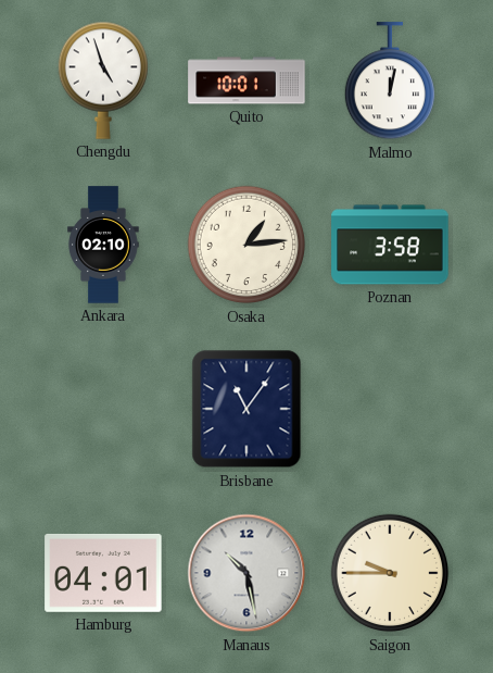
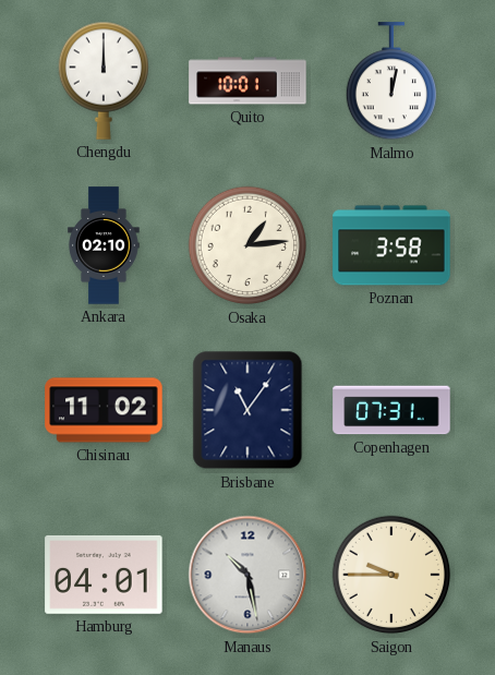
Chengdu: 4:57 -> 12:00 (102, 81)
Chisinau: none -> 11:02 (104, 410)
Copenhagen: none -> 07:31 (391, 410)
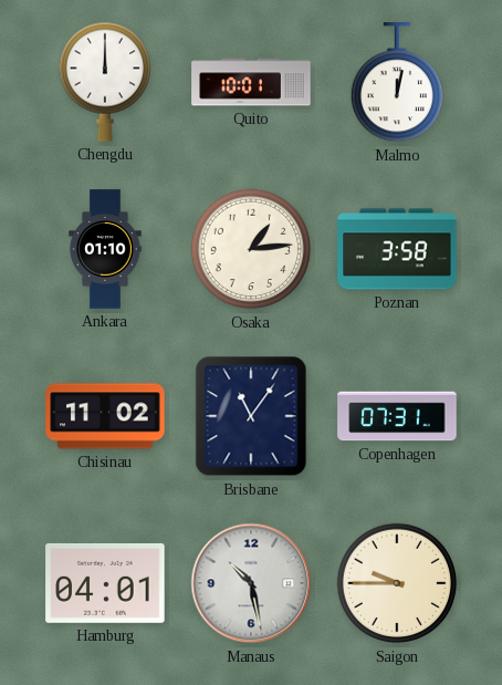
Ankara: 02:10 -> 01:10 (105, 249)
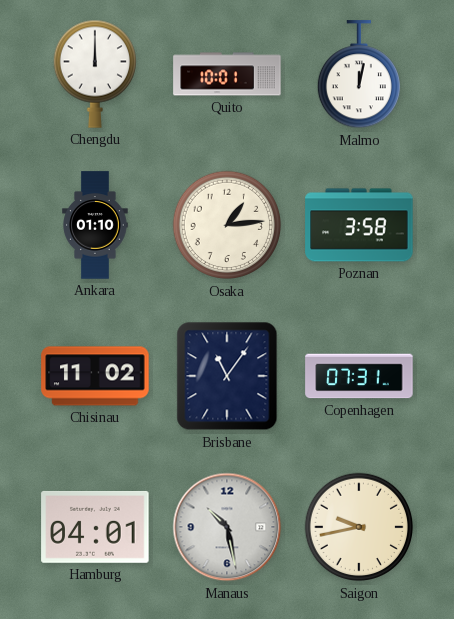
Saigon: 9:45 -> 9:43 (359, 527)
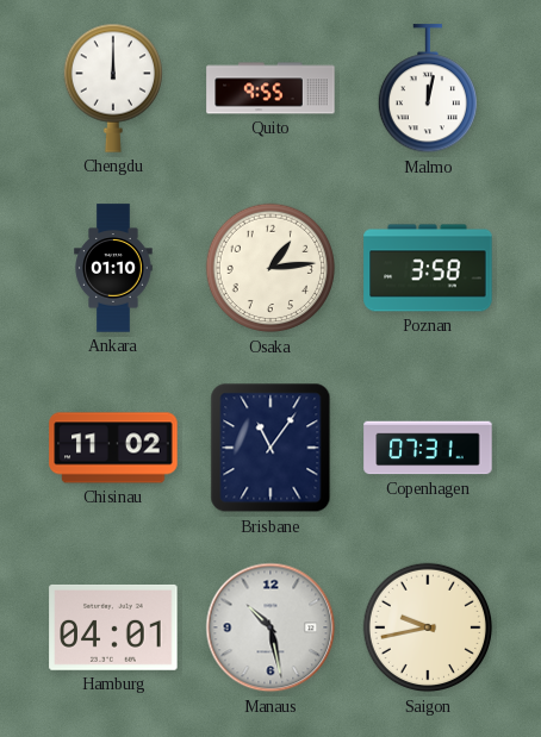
Quito: 10:01 -> 9:55 (270, 88)
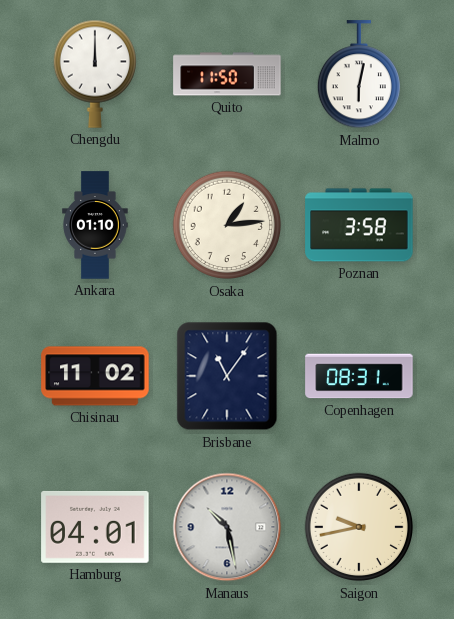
Quito: 9:55 -> 11:50 (227, 74)
Malmo: 12:02 -> 6:02 (358, 75)
Copenhagen: 07:31 -> 08:31 (359, 376)
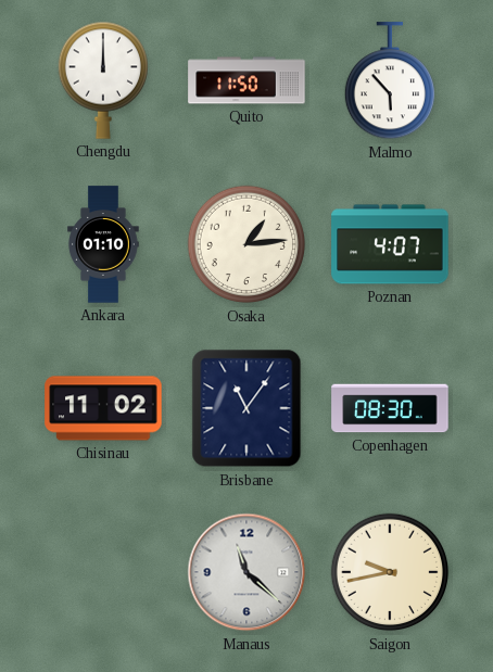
Malmo: 6:02 -> 5:53 (389, 81)
Poznan: 3:58 -> 4:07 (390, 244)
Copenhagen: 08:31 -> 08:30 (390, 408)
Hamburg: 04:01 -> none (95, 527)
Manaus: 10:28 -> 11:22 (246, 572)
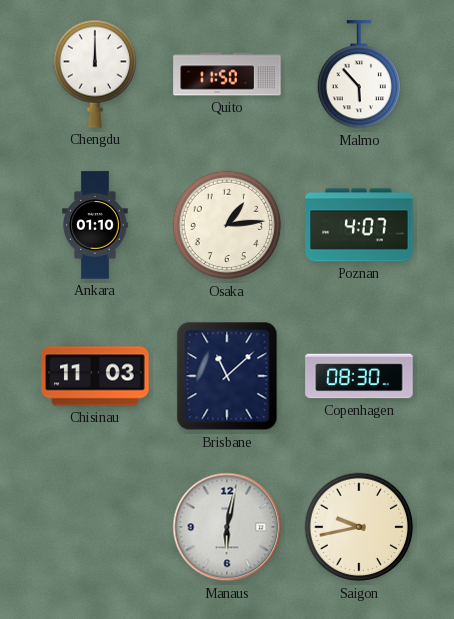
Chisinau: 11:02 -> 11:03 (95, 376)
Brisbane: 11:06 -> 11:08 (227, 376)
Manaus: 11:22 -> 6:02 (227, 527)
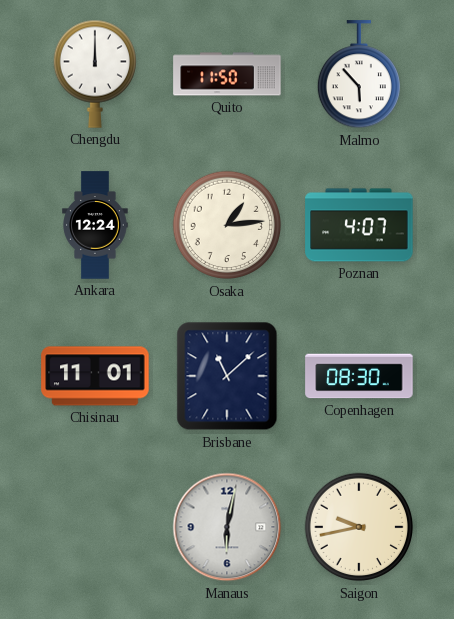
Ankara: 01:10 -> 12:24 (95, 225)
Chisinau: 11:03 -> 11:01 (95, 376)
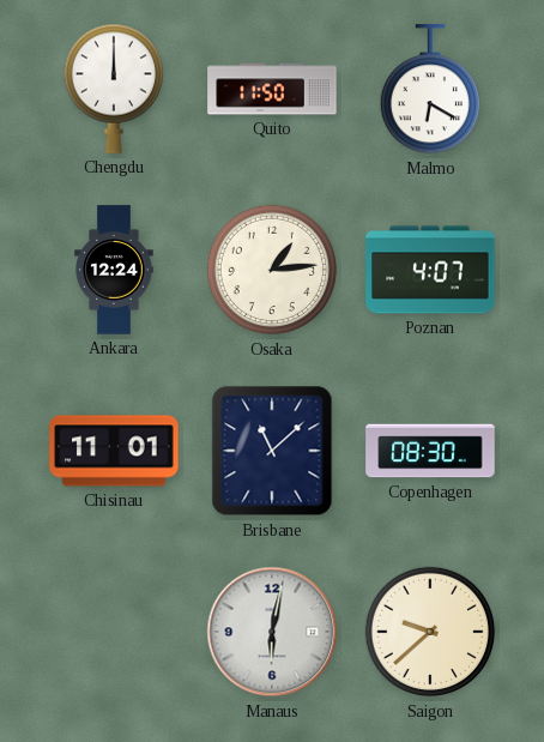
Malmo: 5:53 -> 6:20 (429, 90)
Saigon: 9:43 -> 9:38 (430, 632)
